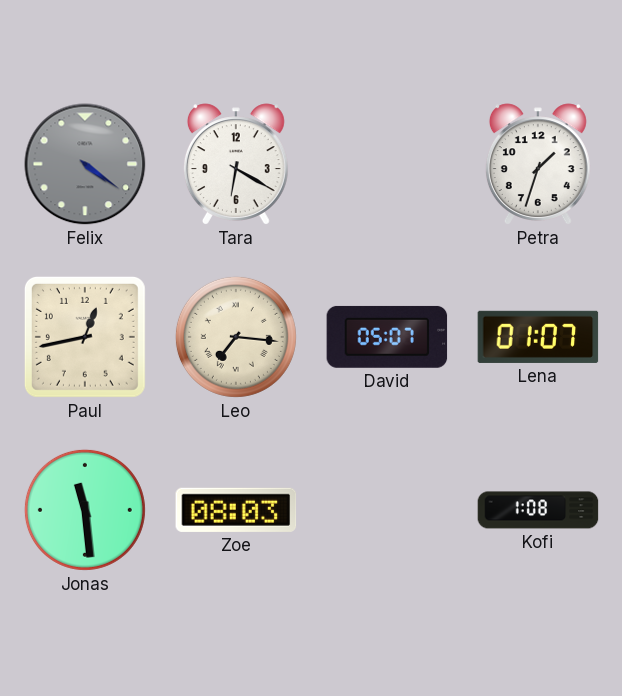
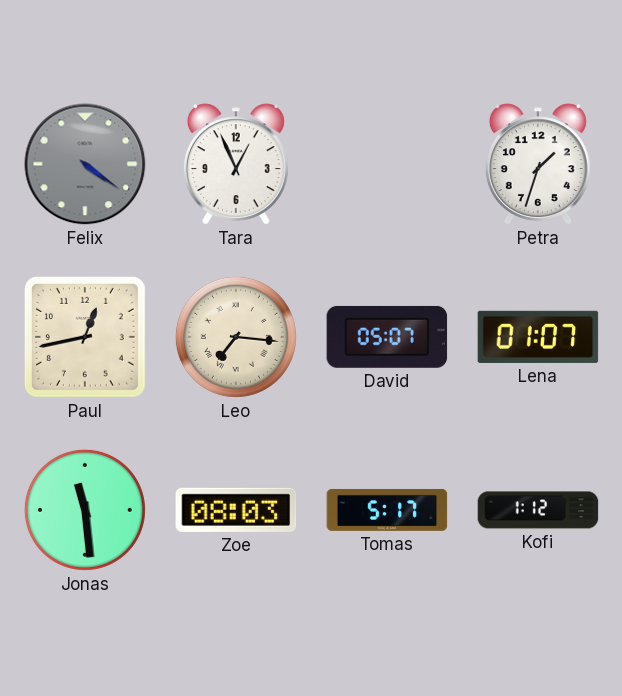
Tara: 6:20 -> 12:56 (236, 164)
Tomas: none -> 5:17 (387, 510)
Kofi: 1:08 -> 1:12 (538, 510)
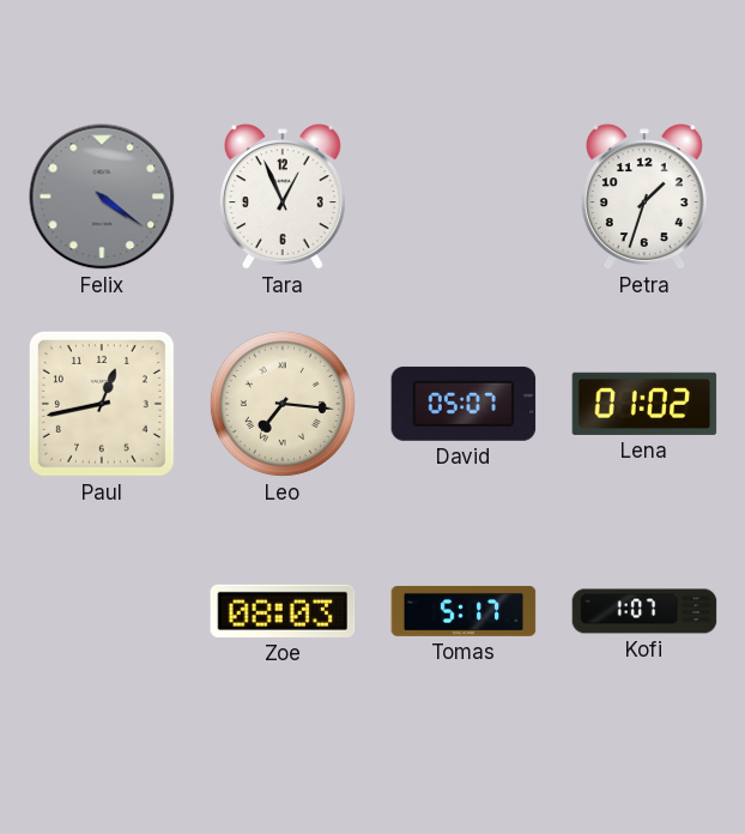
Lena: 01:07 -> 01:02 (644, 404)
Jonas: 11:29 -> none (85, 510)
Kofi: 1:12 -> 1:07 (644, 611)
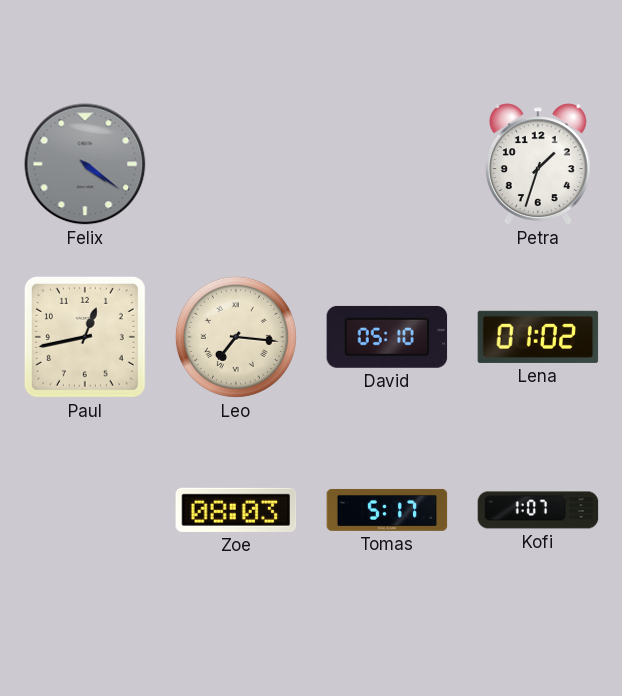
Tara: 12:56 -> none (283, 197)
David: 05:07 -> 05:10 (387, 337)
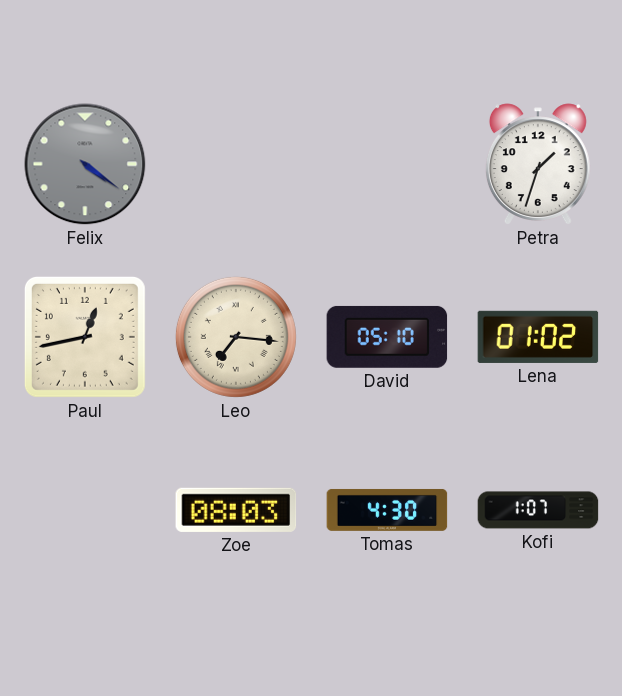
Tomas: 5:17 -> 4:30 (387, 510)
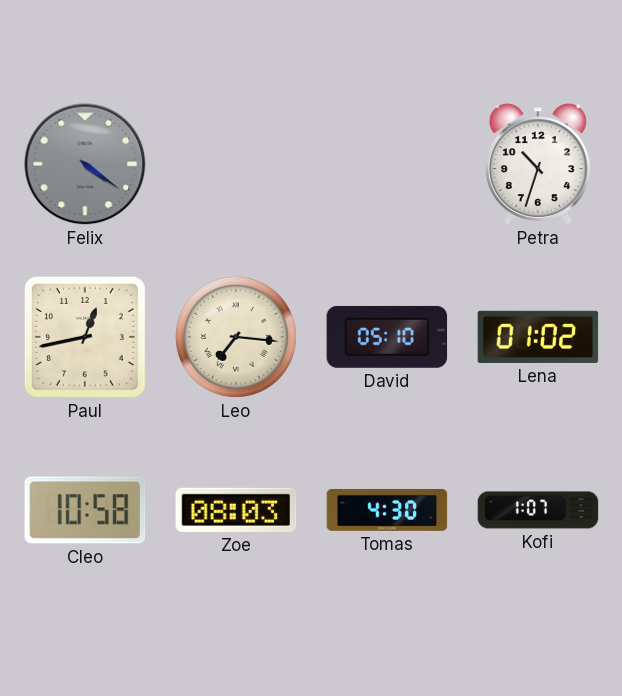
Petra: 1:33 -> 10:33 (538, 164)
Cleo: none -> 10:58 (85, 510)
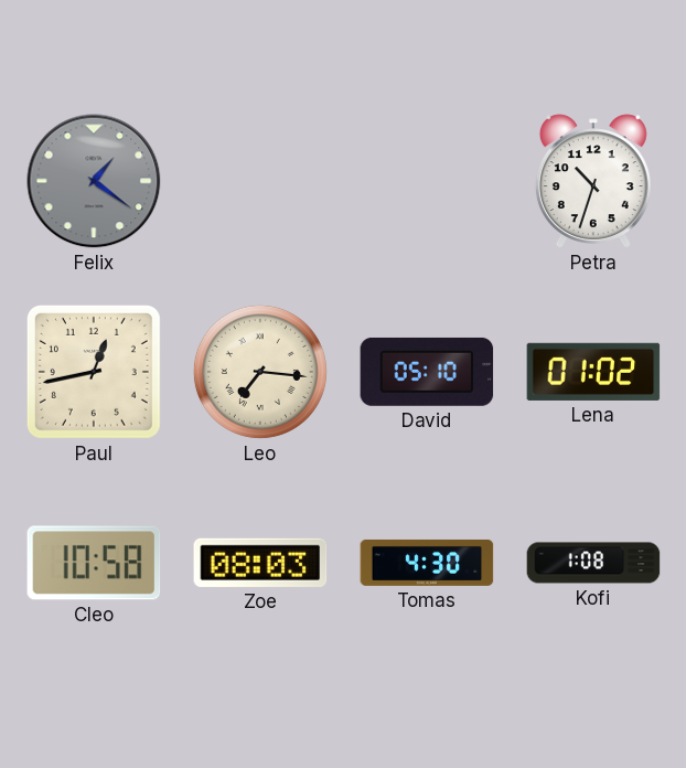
Felix: 4:21 -> 1:21 (94, 181)
Kofi: 1:07 -> 1:08 (593, 563)
